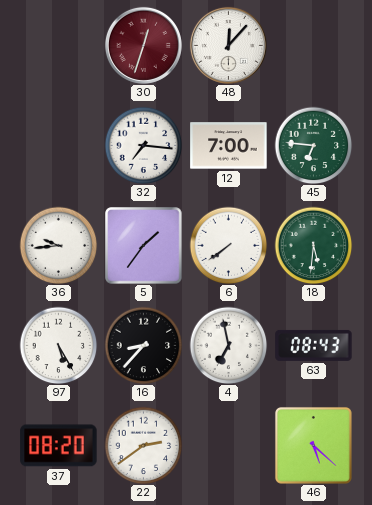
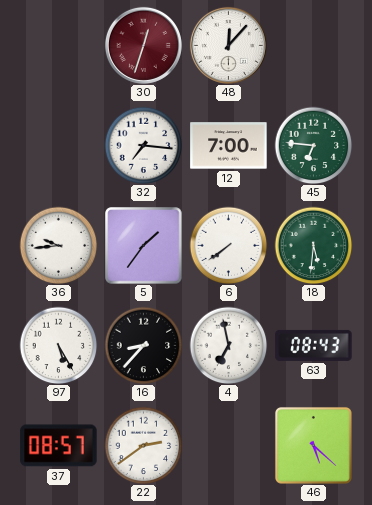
37: 08:20 -> 08:57 (59, 446)
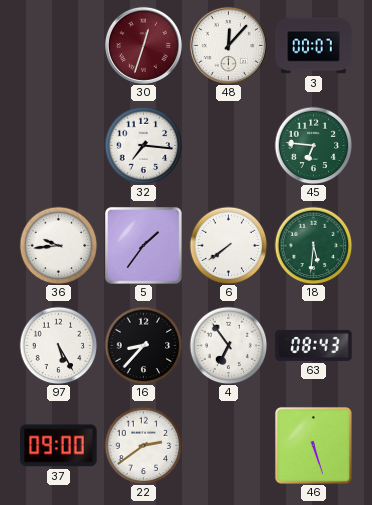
3: none -> 00:07 (314, 46)
12: 7:00 -> none (229, 146)
4: 6:58 -> 6:54 (228, 345)
37: 08:57 -> 09:00 (59, 446)
46: 5:22 -> 5:27 (313, 445)
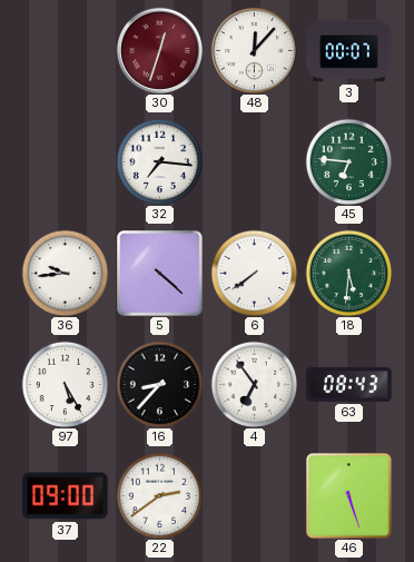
5: 1:36 -> 4:22 (160, 274)
